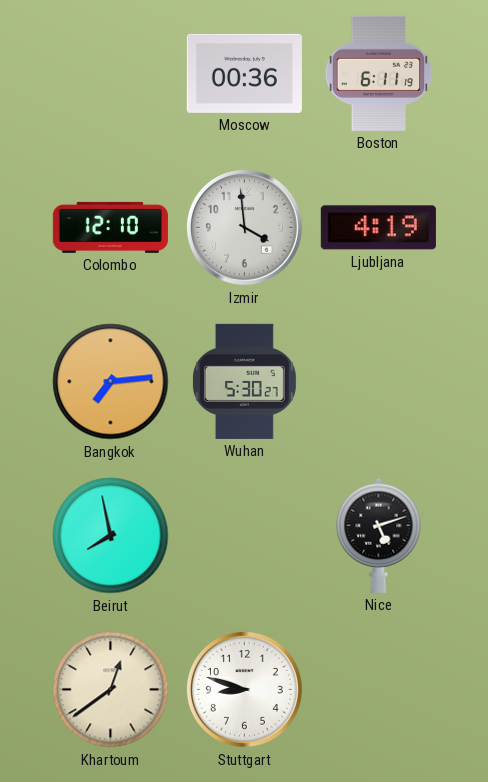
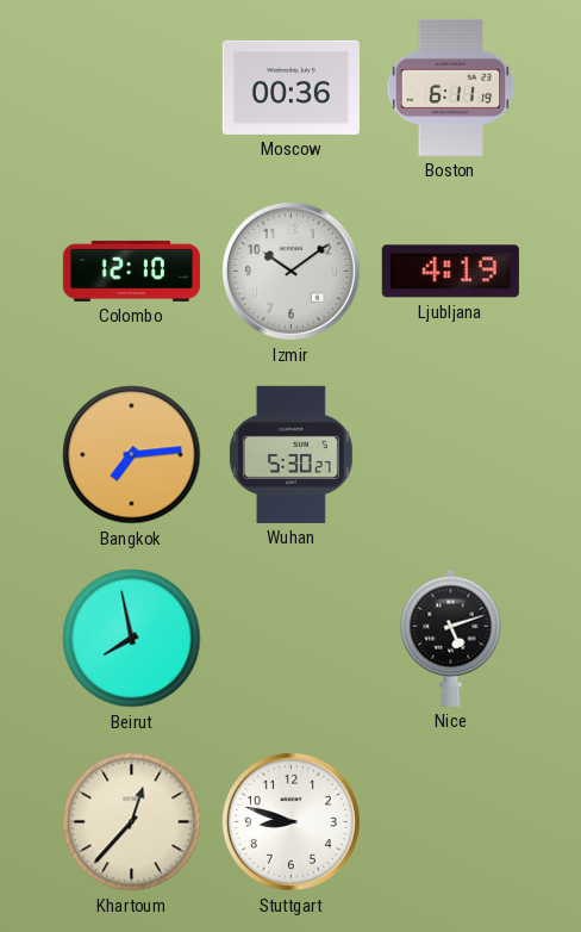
Izmir: 3:59 -> 10:09 (290, 271)
Khartoum: 12:39 -> 12:37 (132, 822)
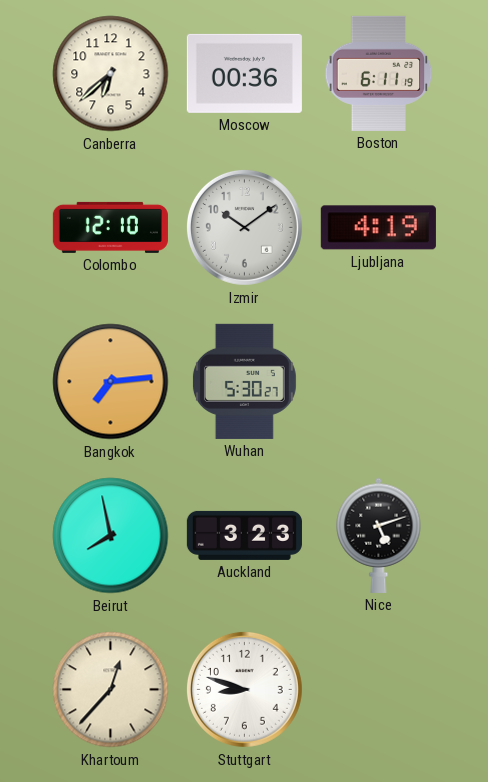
Canberra: none -> 6:38 (111, 74)
Auckland: none -> 3:23 (244, 535)
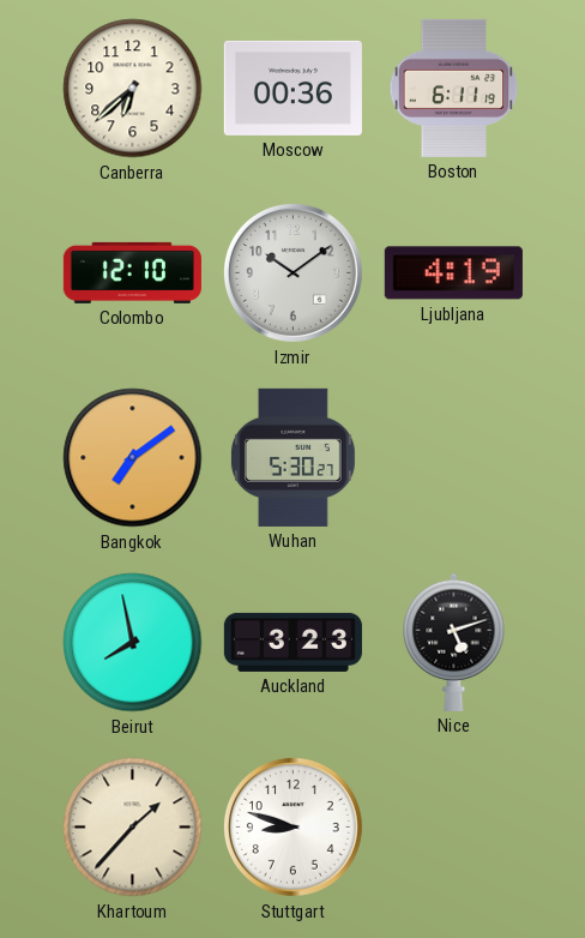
Bangkok: 7:14 -> 7:09 (133, 458)
Khartoum: 12:37 -> 1:37 (133, 828)
